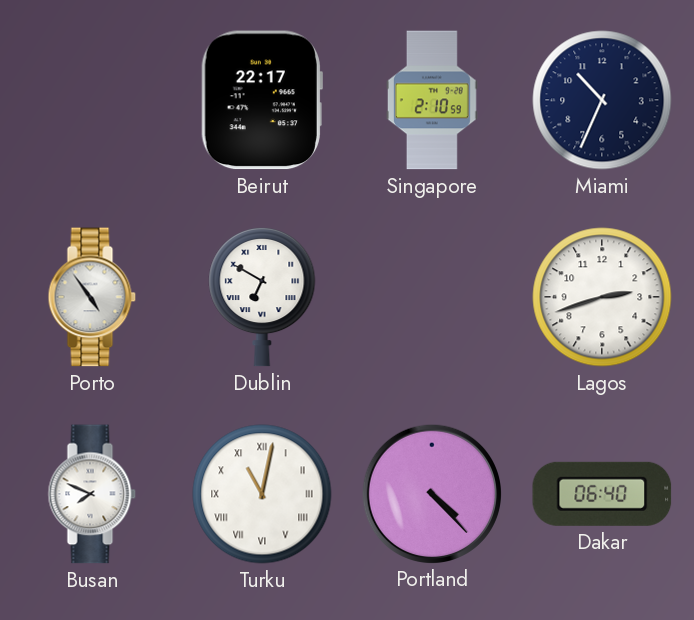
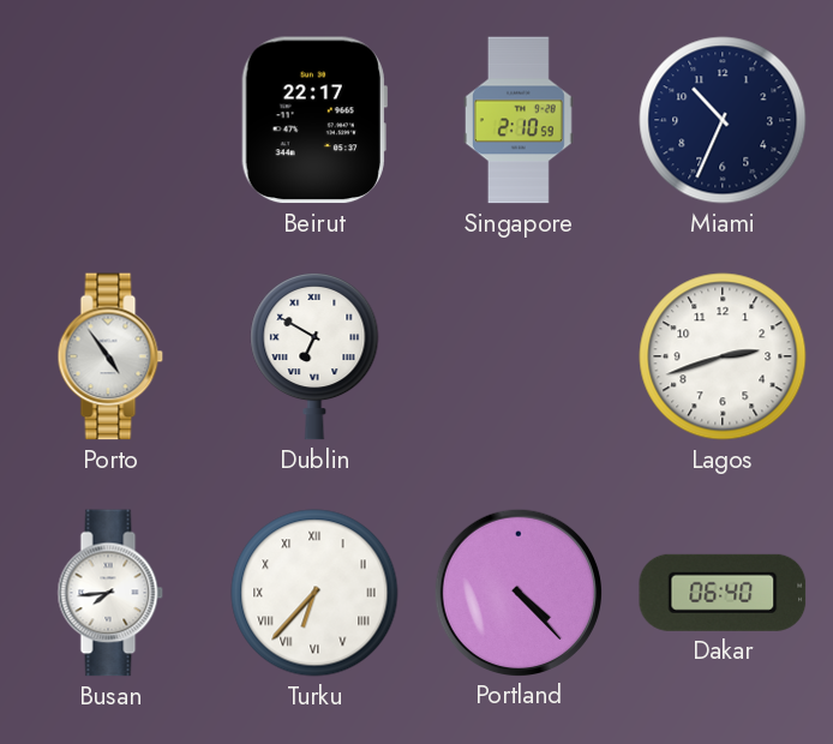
Busan: 7:49 -> 7:44 (110, 593)
Turku: 11:02 -> 6:37 (314, 593)
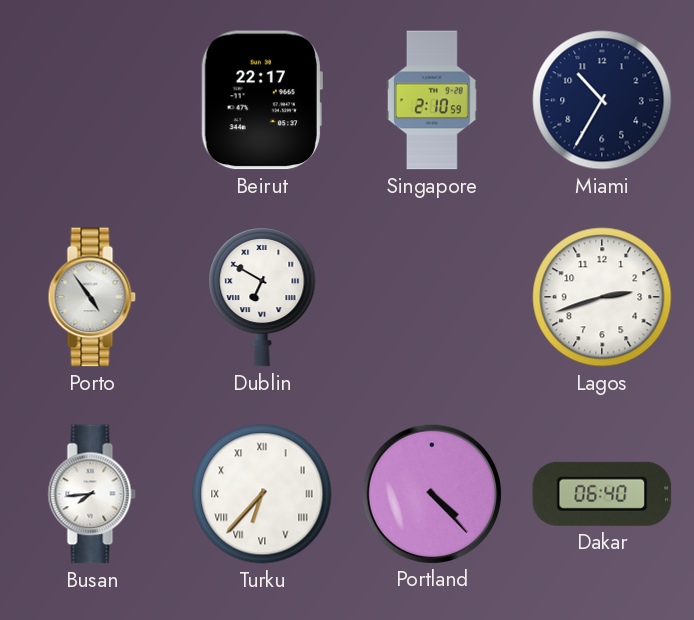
Miami: 10:34 -> 10:35 (602, 100)
